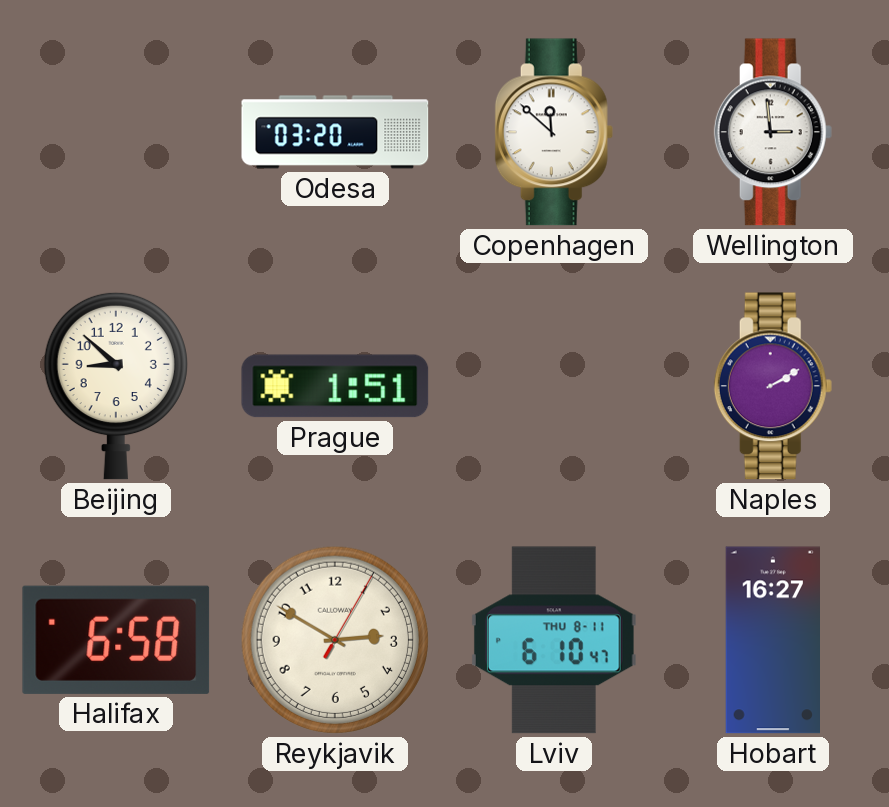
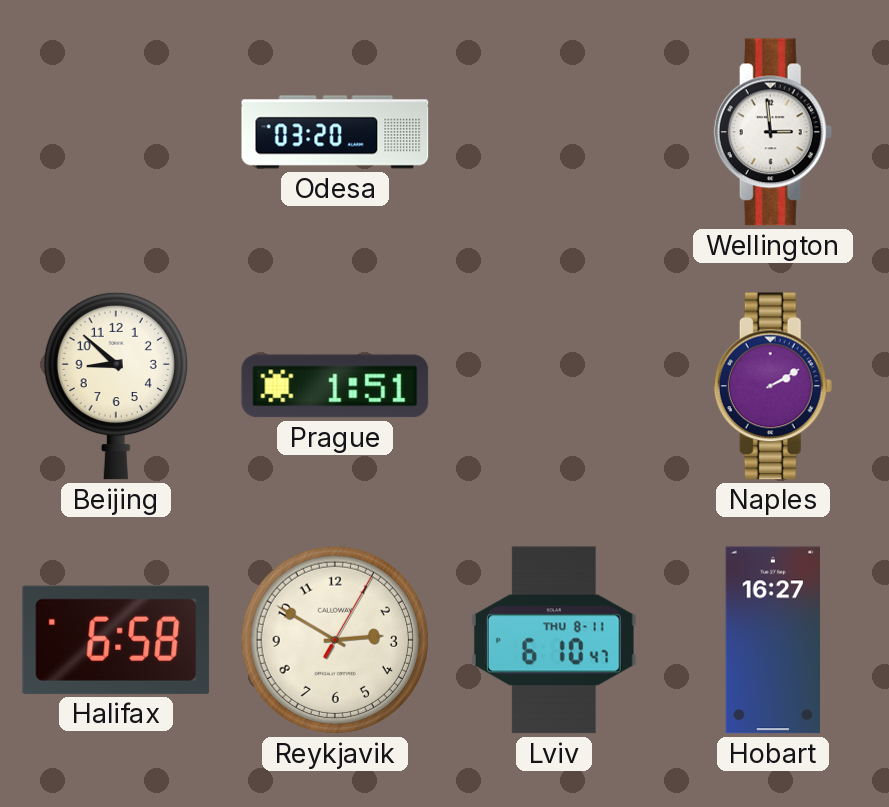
Copenhagen: 11:52 -> none (554, 132)
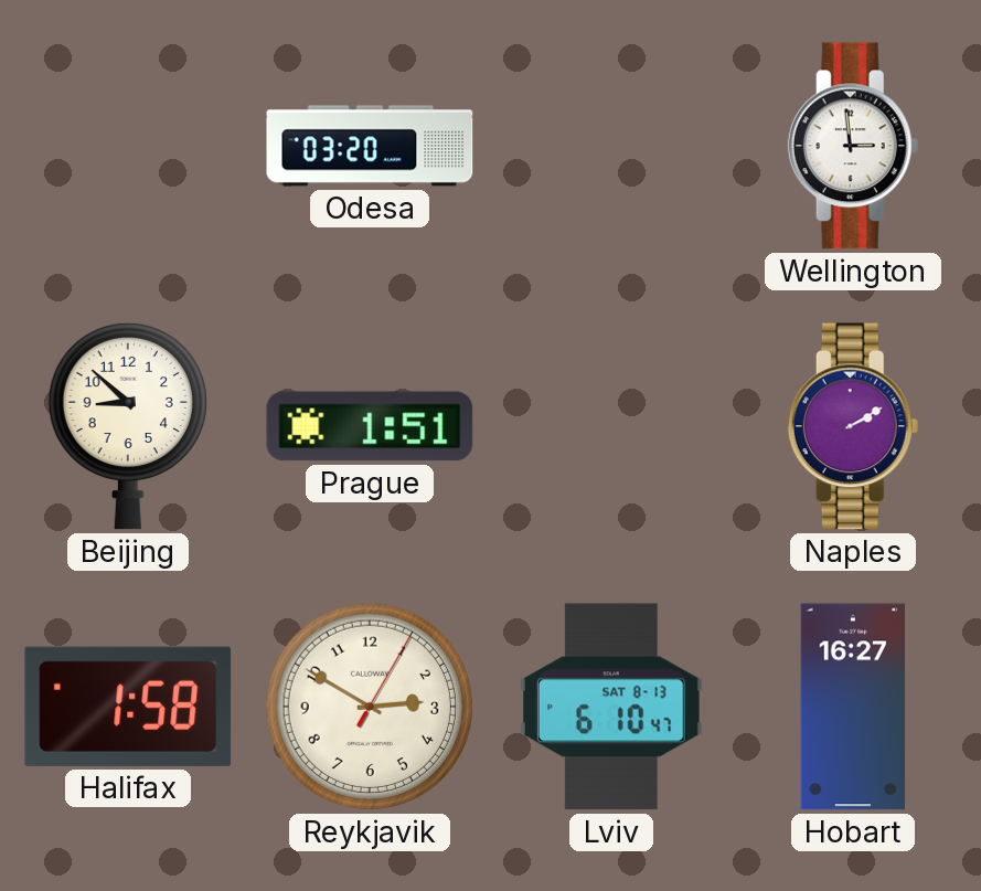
Halifax: 6:58 -> 1:58 (128, 707)
Lviv date: THU 8-11 -> SAT 8-13 (611, 707)
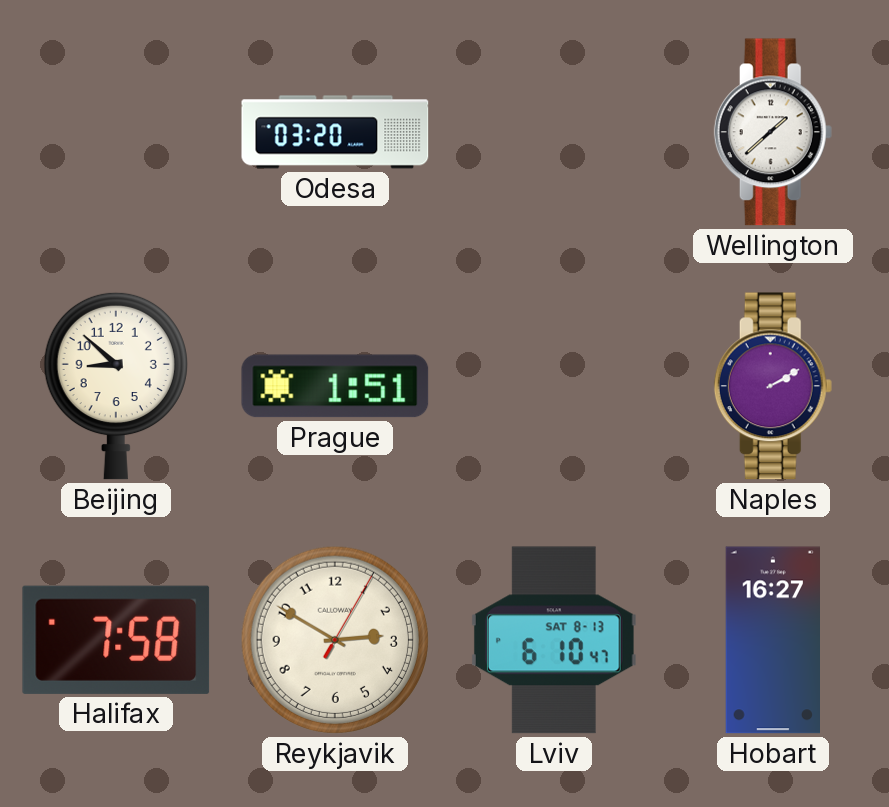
Wellington: 2:59 -> 1:38 (773, 132)
Halifax: 1:58 -> 7:58 (116, 640)
